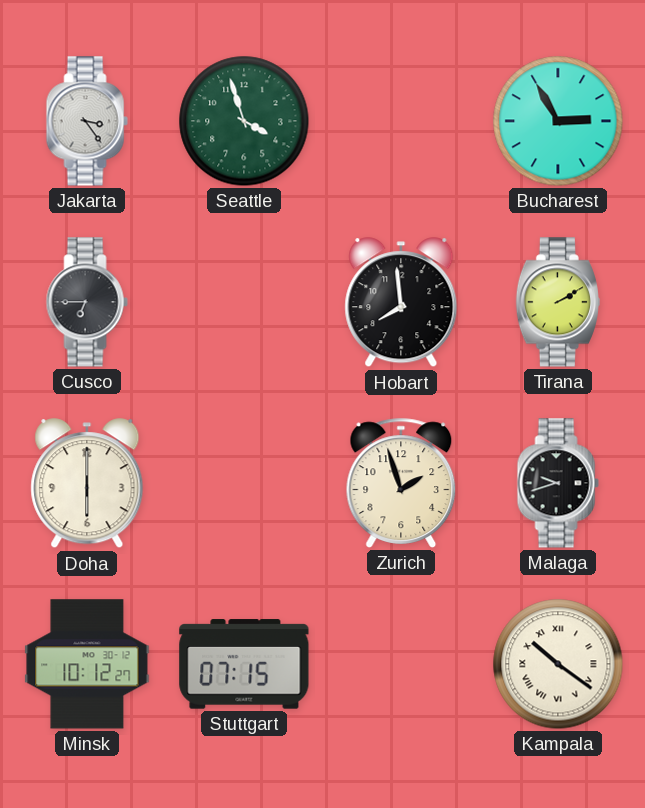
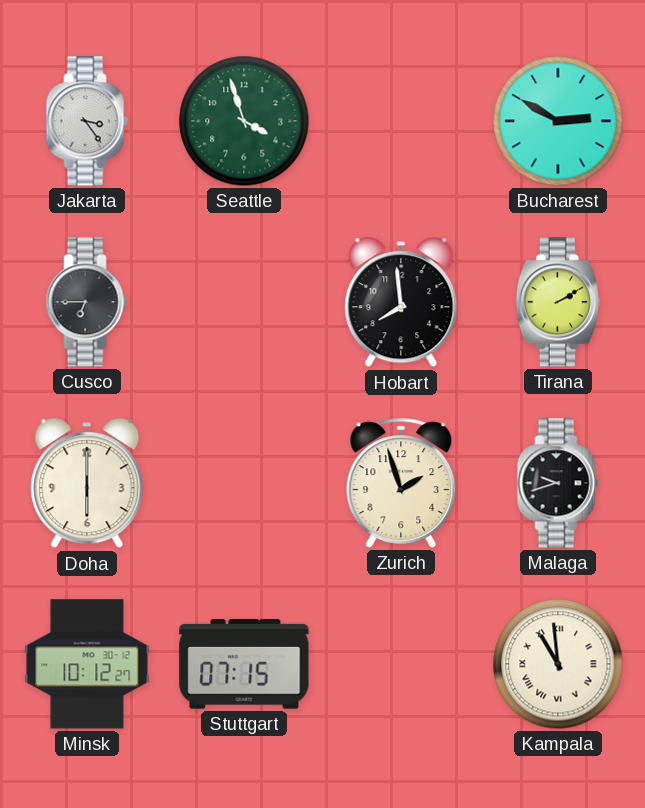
Bucharest: 2:55 -> 2:50 (558, 121)
Kampala: 10:21 -> 10:59 (558, 664)
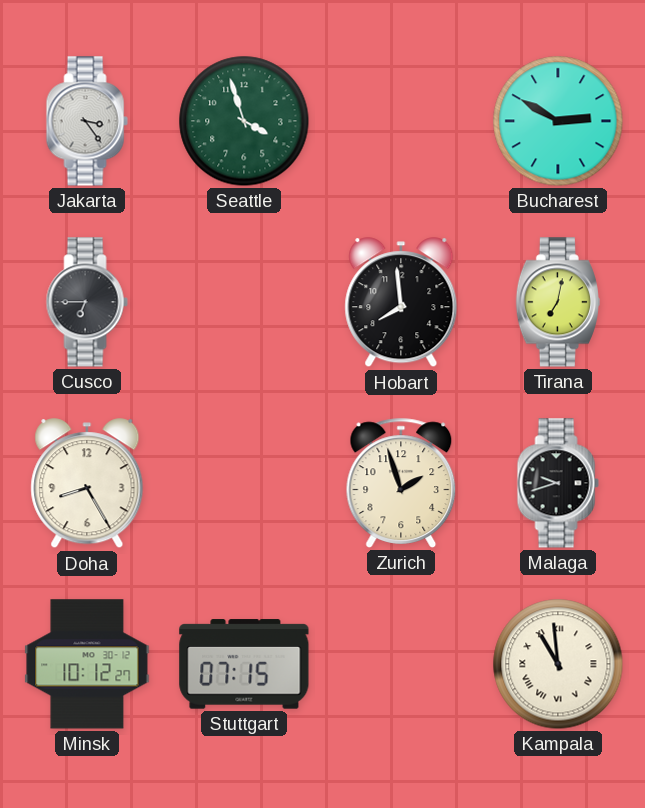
Tirana: 2:10 -> 7:02 (558, 302)
Doha: 6:00 -> 8:25 (87, 484)
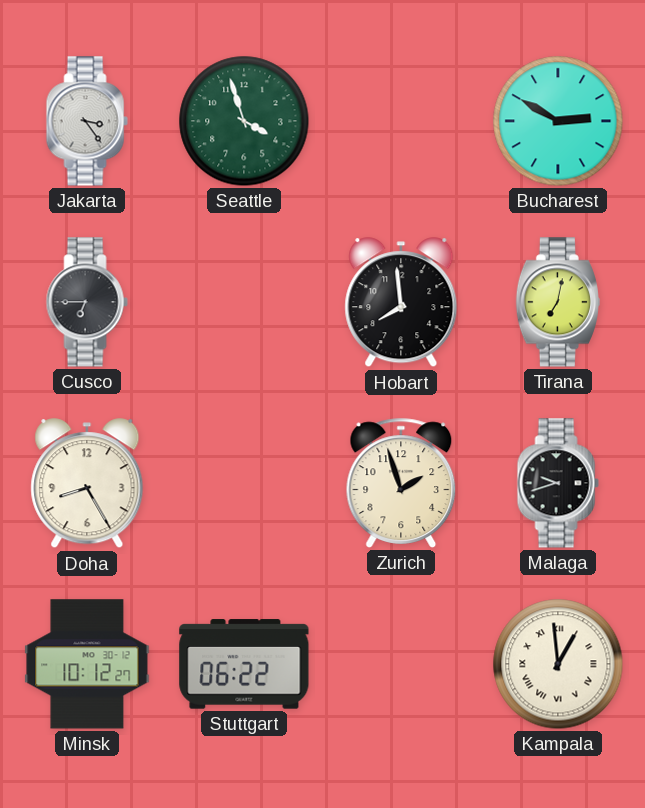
Stuttgart: 07:15 -> 06:22 (244, 664)
Kampala: 10:59 -> 12:59 (558, 664)
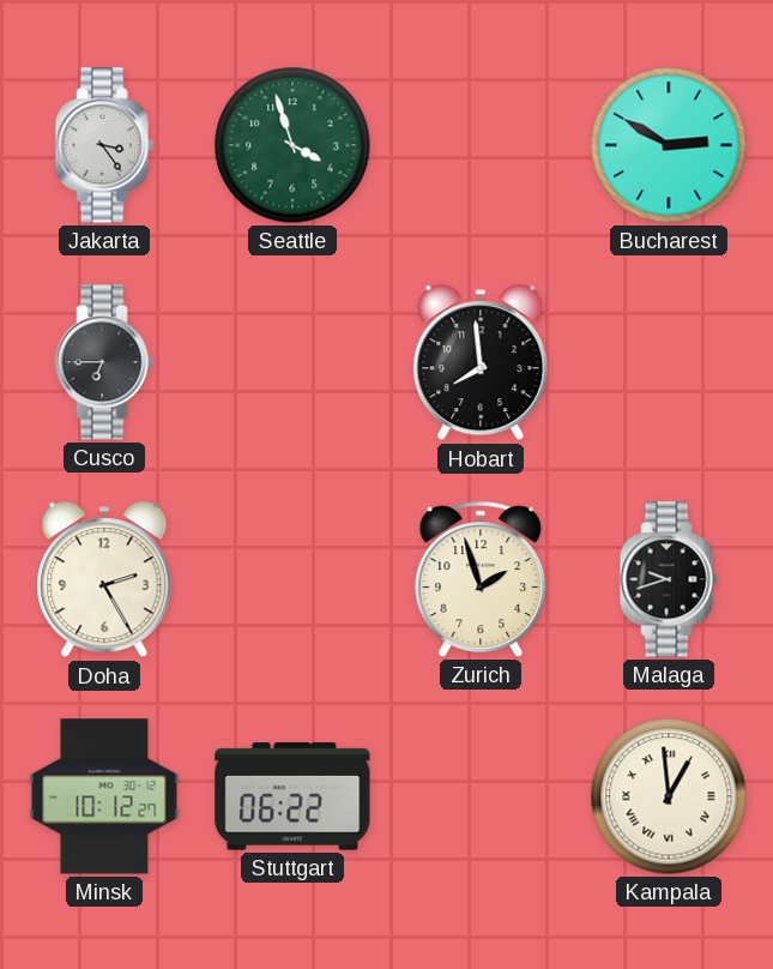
Tirana: 7:02 -> none (558, 302)
Doha: 8:25 -> 2:25 (104, 580)
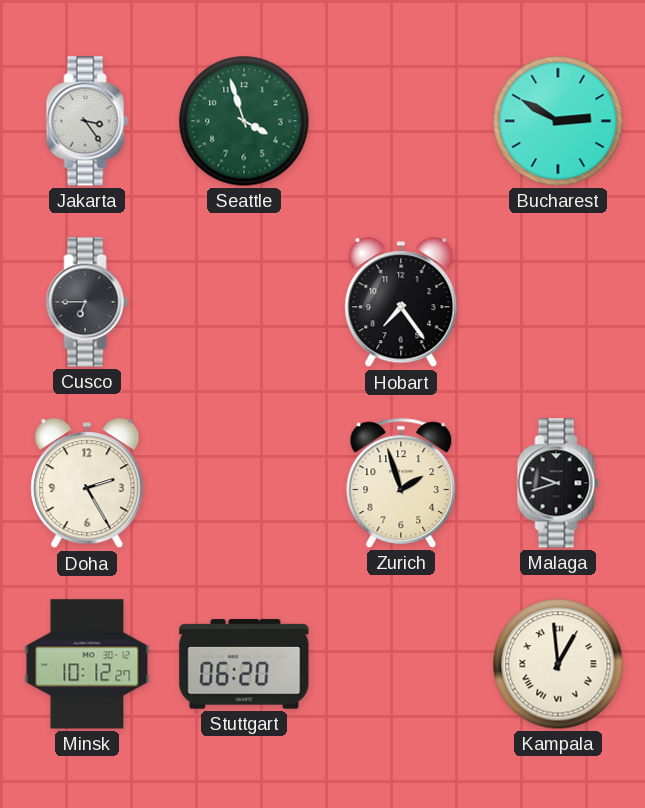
Hobart: 7:59 -> 7:24 (401, 303)
Stuttgart: 06:22 -> 06:20 (244, 664)
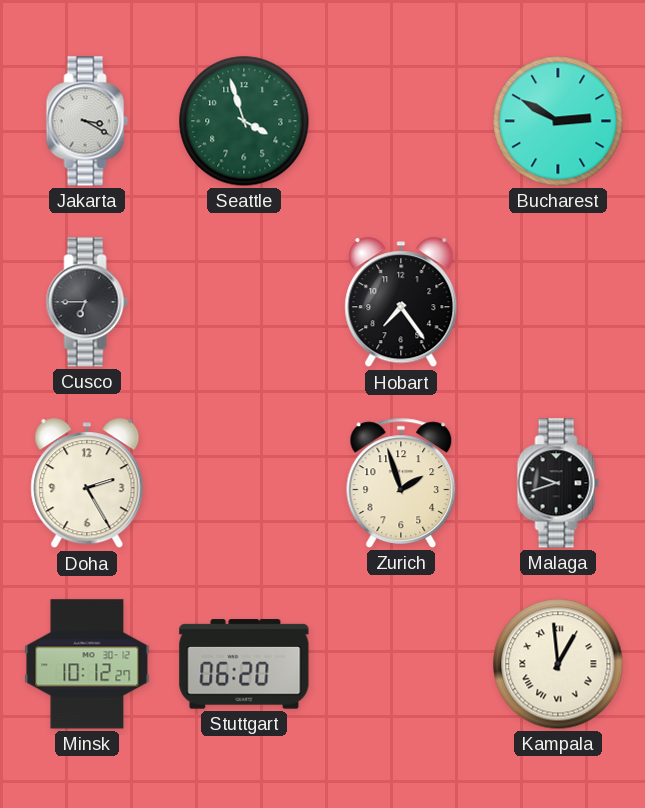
Jakarta: 3:24 -> 3:20 (87, 121)
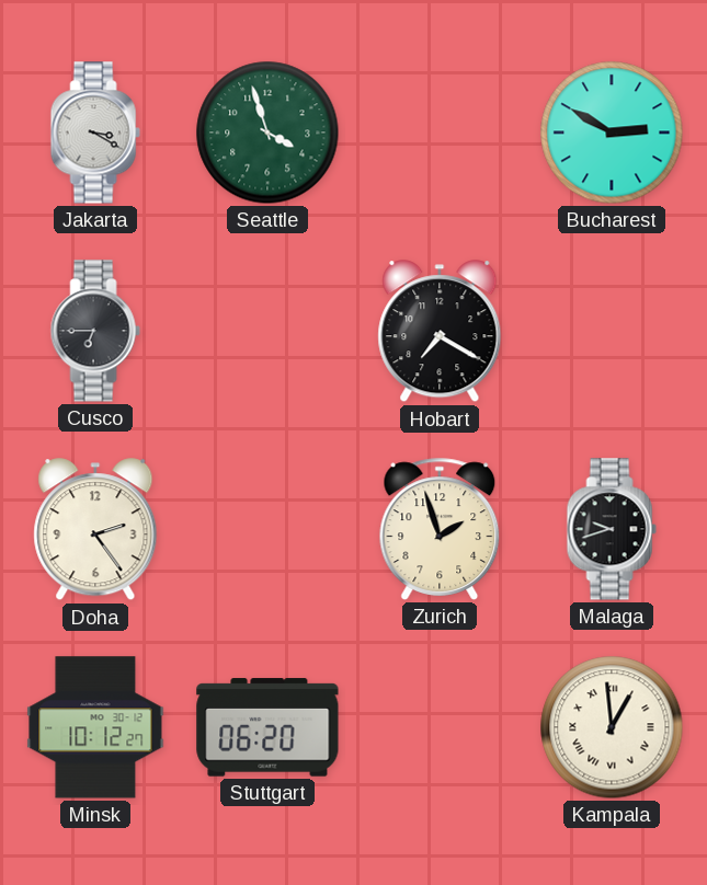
Hobart: 7:24 -> 7:20 (440, 332)
Doha: 2:25 -> 2:24 (95, 530)
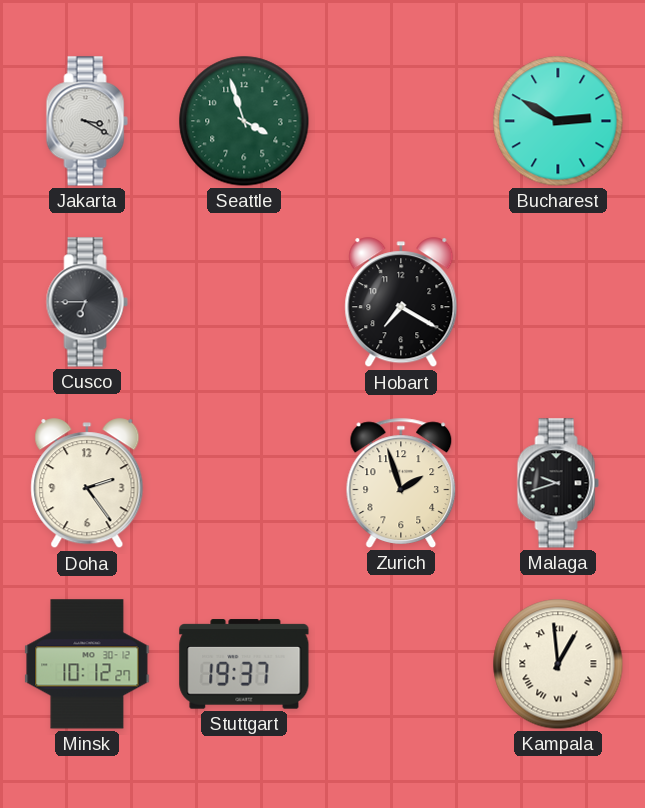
Stuttgart: 06:20 -> 19:37 (244, 664)
